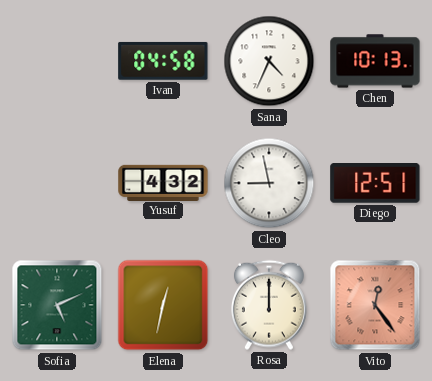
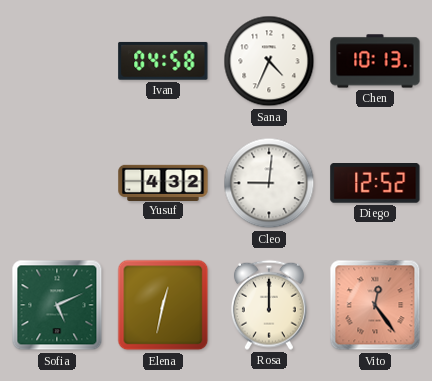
Cleo: 8:58 -> 9:01 (269, 183)
Diego: 12:51 -> 12:52 (375, 184)
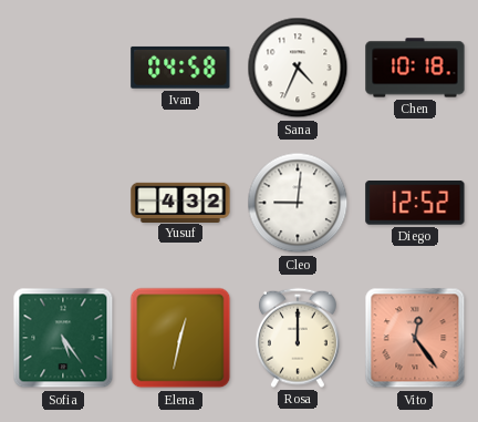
Chen: 10:13 -> 10:18 (415, 68)
Sofia: 5:11 -> 5:24 (63, 338)
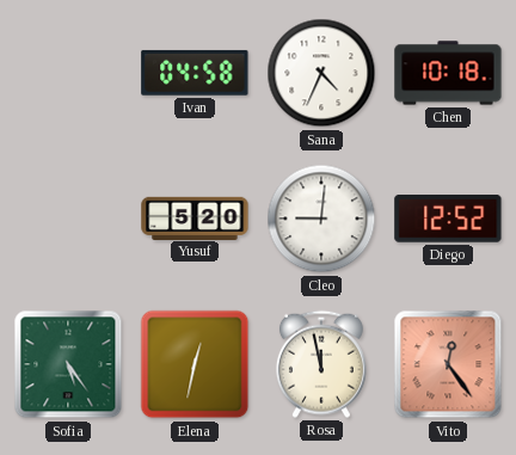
Yusuf: 4:32 -> 5:20 (195, 217)
Rosa: 12:00 -> 11:58 (321, 364)
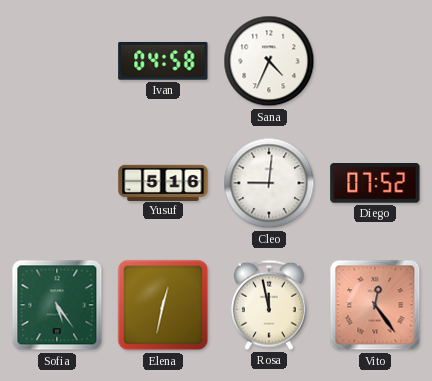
Chen: 10:18 -> none (448, 73)
Yusuf: 5:20 -> 5:16 (163, 182)
Diego: 12:52 -> 07:52 (375, 184)
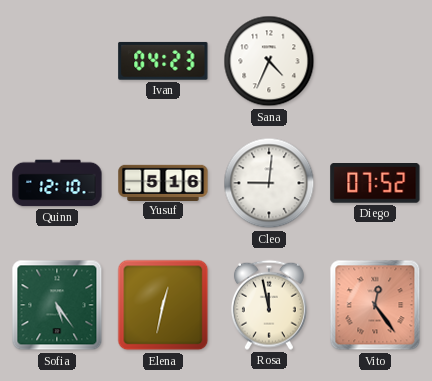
Ivan: 04:58 -> 04:23 (163, 61)
Quinn: none -> 12:10 (57, 183)
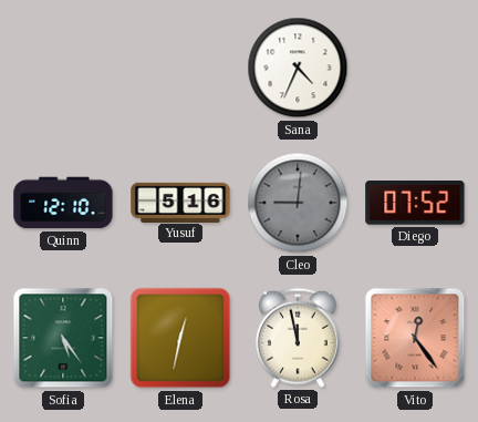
Ivan: 04:23 -> none (163, 61)
Cleo dial: white -> grey (298, 203)
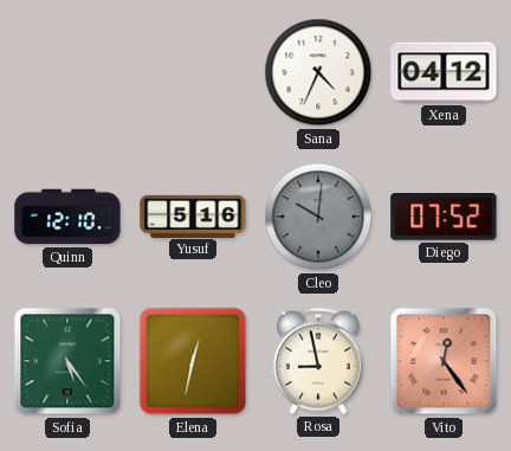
Xena: none -> 04:12 (444, 72)
Cleo: 9:01 -> 10:01 (318, 217)
Rosa: 11:58 -> 8:58 (318, 361)
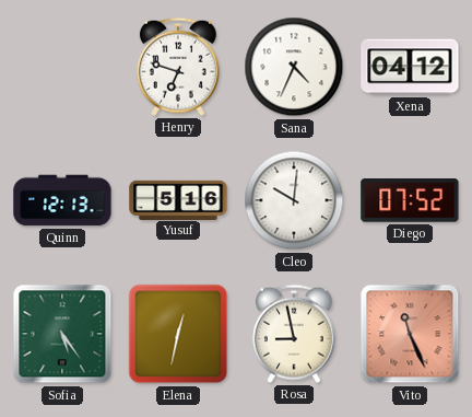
Henry: none -> 6:48 (178, 67)
Quinn: 12:10 -> 12:13 (62, 200)
Cleo dial: grey -> white (294, 200)
Vito: 12:24 -> 11:26 (410, 334)
